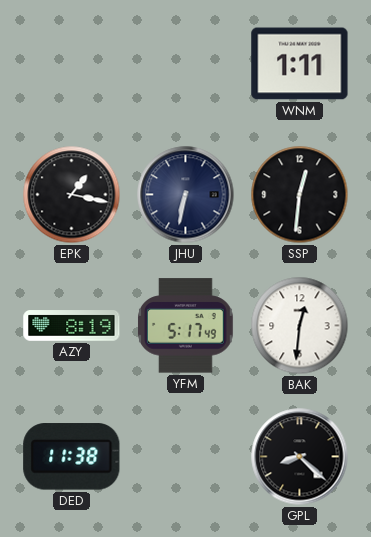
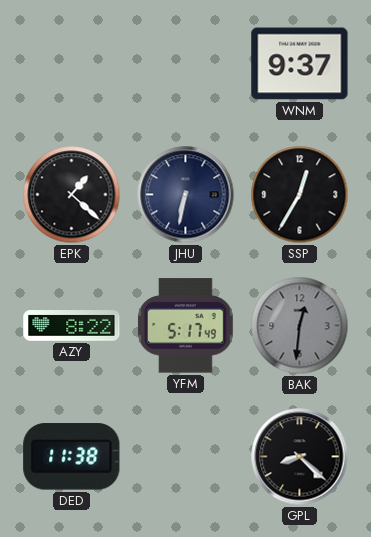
WNM: 1:11 -> 9:37 (300, 64)
EPK: 1:17 -> 1:22 (72, 195)
SSP: 12:31 -> 12:35 (300, 195)
AZY: 8:19 -> 8:22 (72, 326)
BAK dial: white -> grey (300, 326)
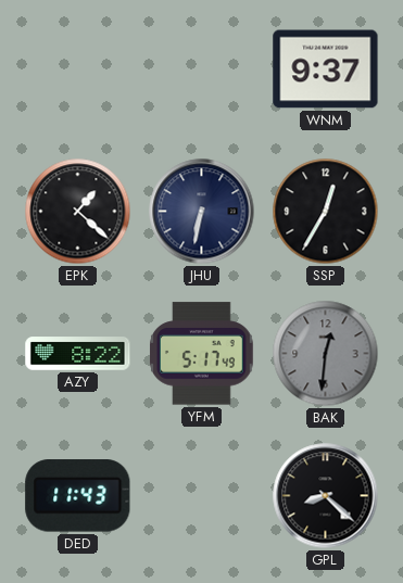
DED: 11:38 -> 11:43 (78, 496)
